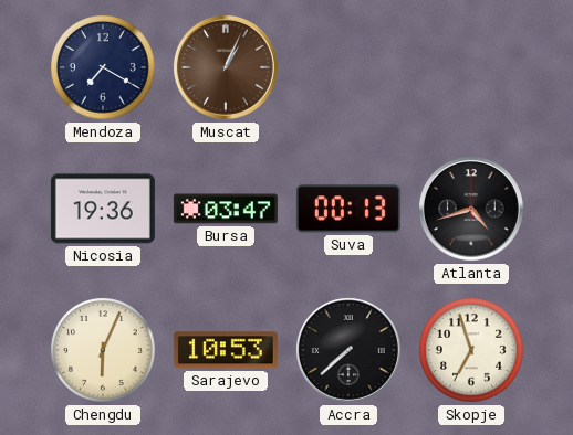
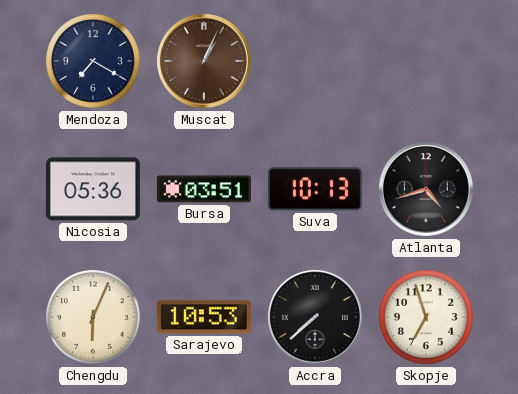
Nicosia: 19:36 -> 05:36 (93, 189)
Bursa: 03:47 -> 03:51 (204, 189)
Suva: 00:13 -> 10:13 (315, 189)
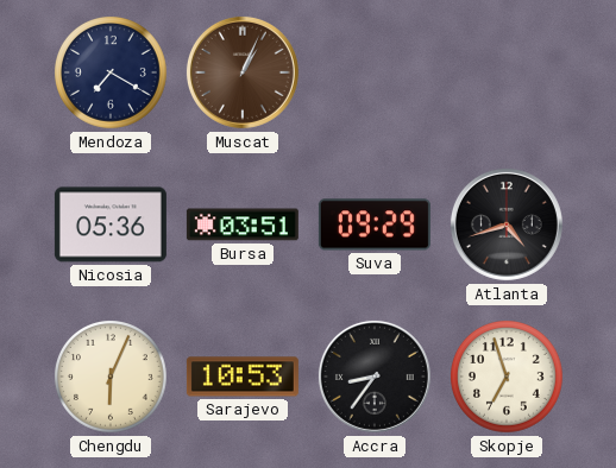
Suva: 10:13 -> 09:29 (375, 224)
Accra: 7:38 -> 8:36 (375, 377)
